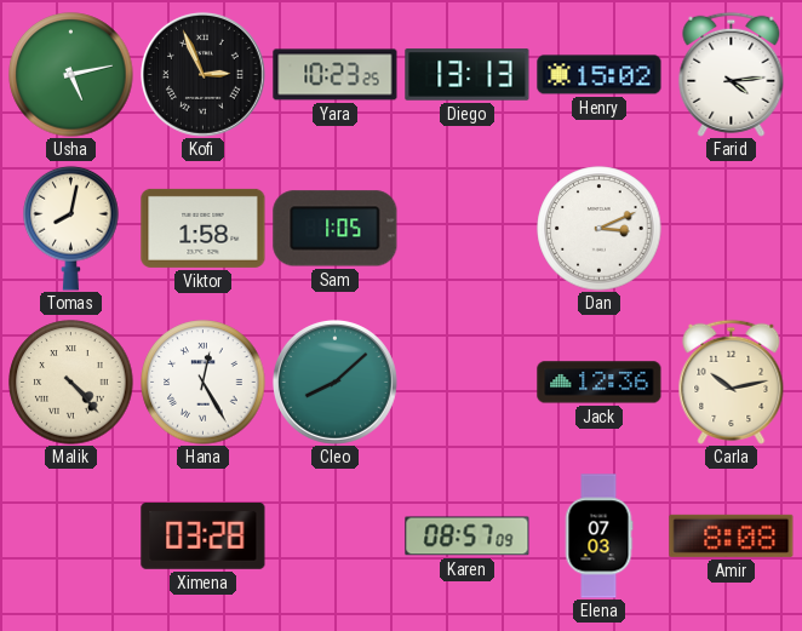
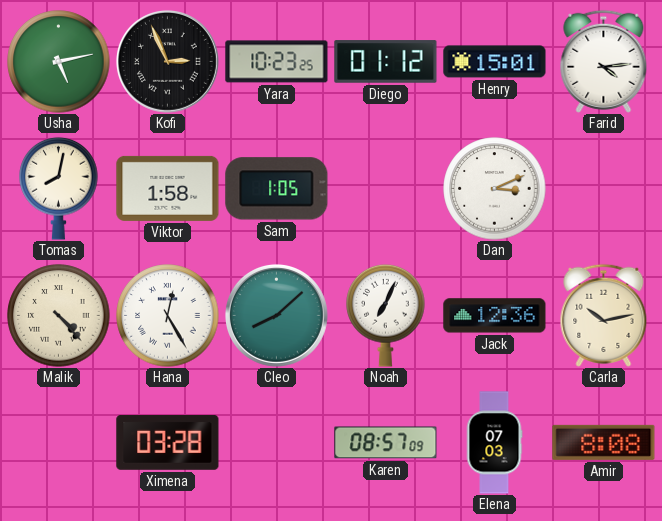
Diego: 13:13 -> 01:12 (386, 62)
Henry: 15:02 -> 15:01 (495, 62)
Noah: none -> 7:04 (386, 315)
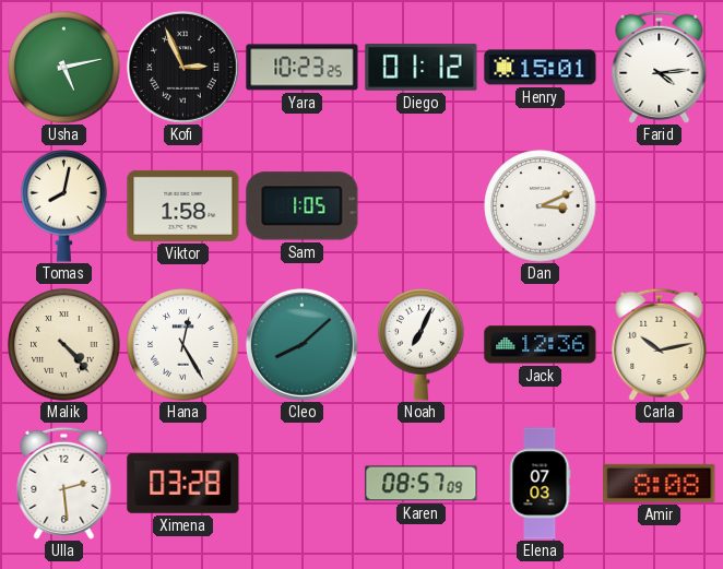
Ulla: none -> 2:29 (64, 483)
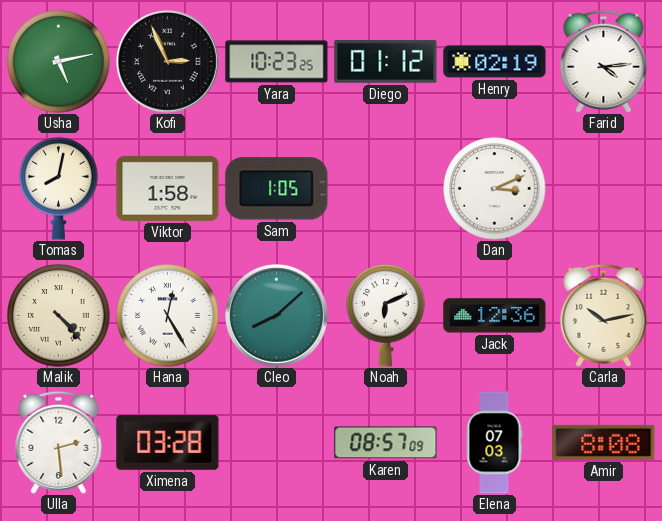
Henry: 15:01 -> 02:19 (495, 62)
Noah: 7:04 -> 6:11 (386, 315)
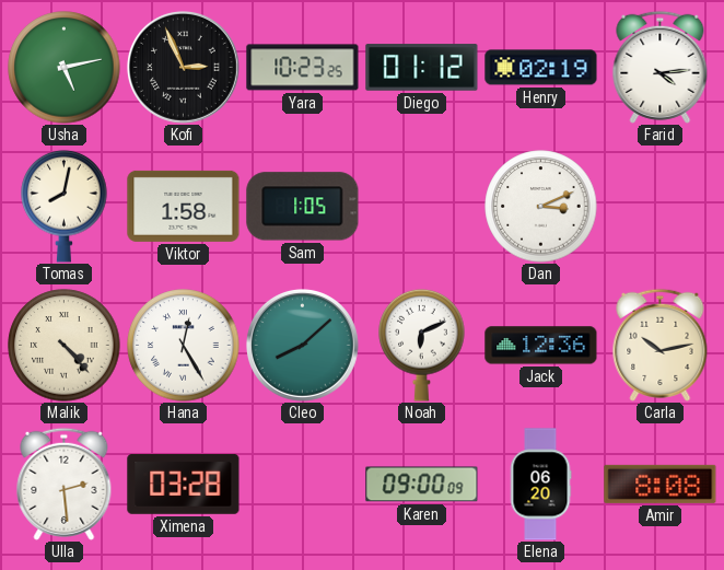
Karen: 08:57 -> 09:00 (422, 485)
Elena: 07:03 -> 06:20 (540, 485)
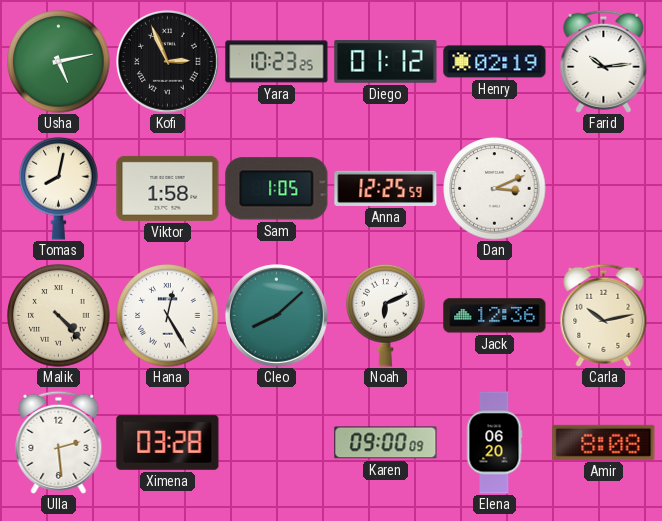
Farid: 4:14 -> 10:14 (604, 61)
Anna: none -> 12:25 (386, 188)
